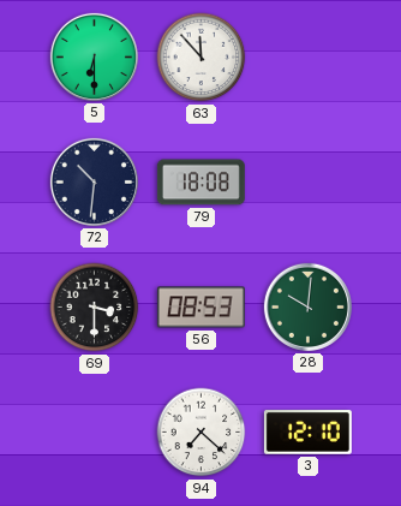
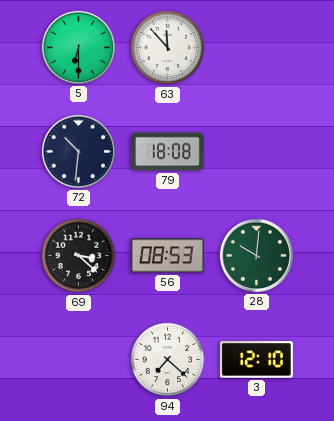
69: 3:30 -> 3:22 (79, 256)
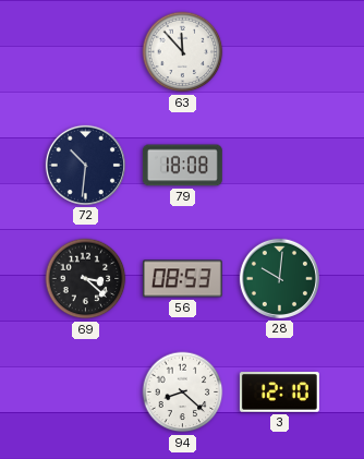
5: 6:30 -> none (78, 47)
94: 7:22 -> 8:22 (183, 392)
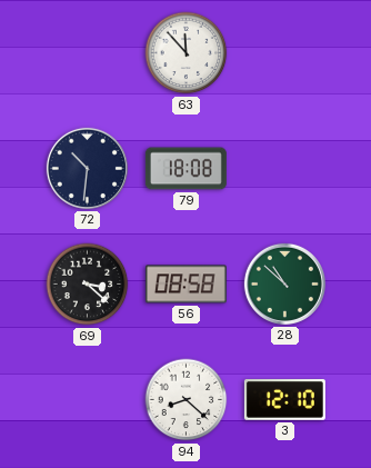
56: 08:53 -> 08:58 (185, 285)
28: 10:01 -> 10:52 (284, 283)
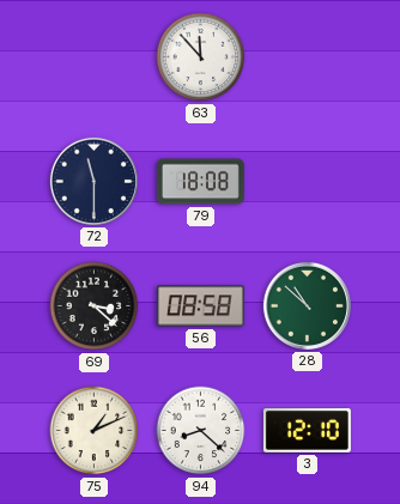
72: 10:31 -> 11:30 (93, 181)
75: none -> 1:11 (95, 431)
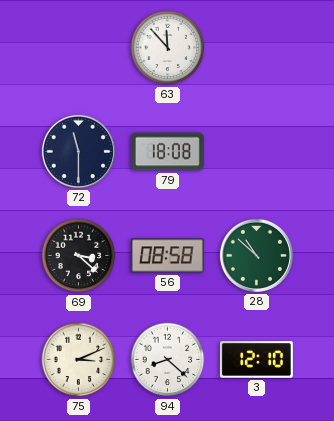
75: 1:11 -> 3:11 (79, 360)
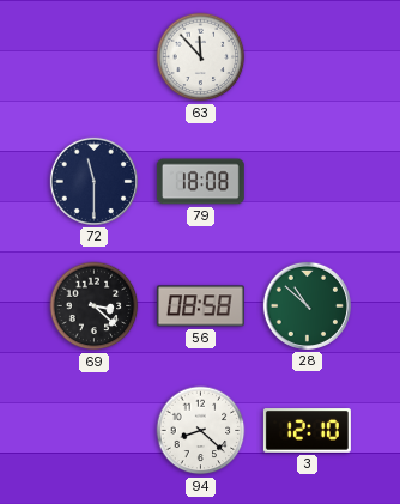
75: 3:11 -> none (79, 360)
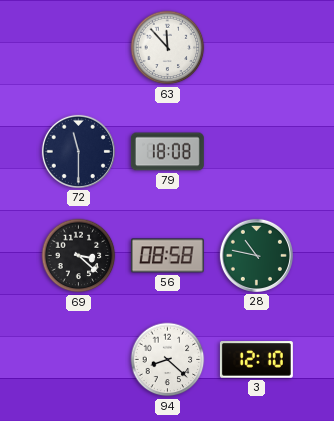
28: 10:52 -> 10:47 (256, 255)
